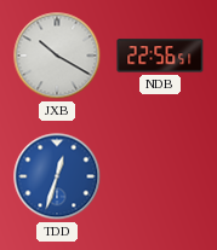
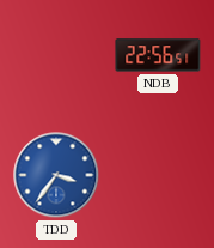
JXB: 10:20 -> none (57, 56)
TDD: 12:33 -> 3:36 (56, 175)
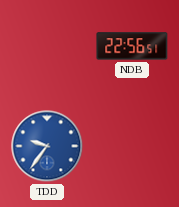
TDD: 3:36 -> 9:36 (47, 146)
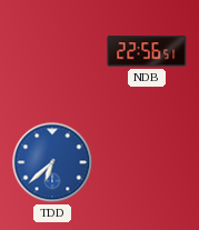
TDD: 9:36 -> 6:38 (52, 162)
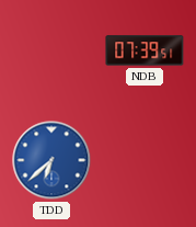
NDB: 22:56 -> 07:39 (145, 50)
